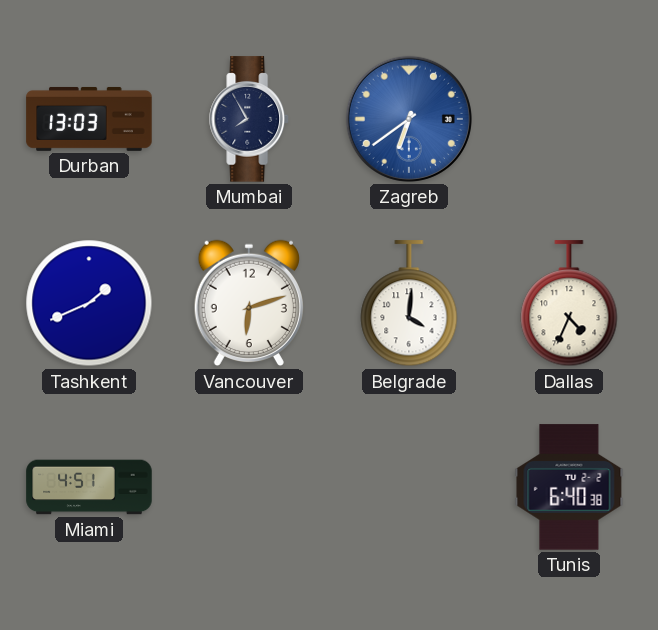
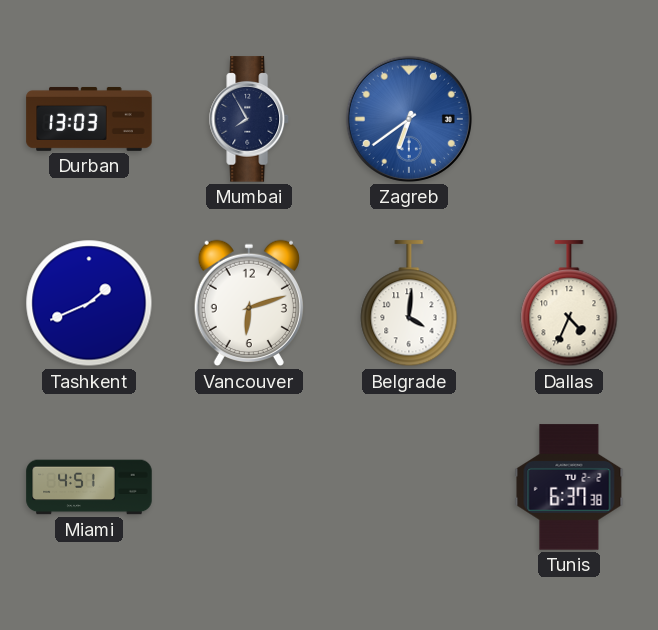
Tunis: 6:40 -> 6:37 (569, 487)
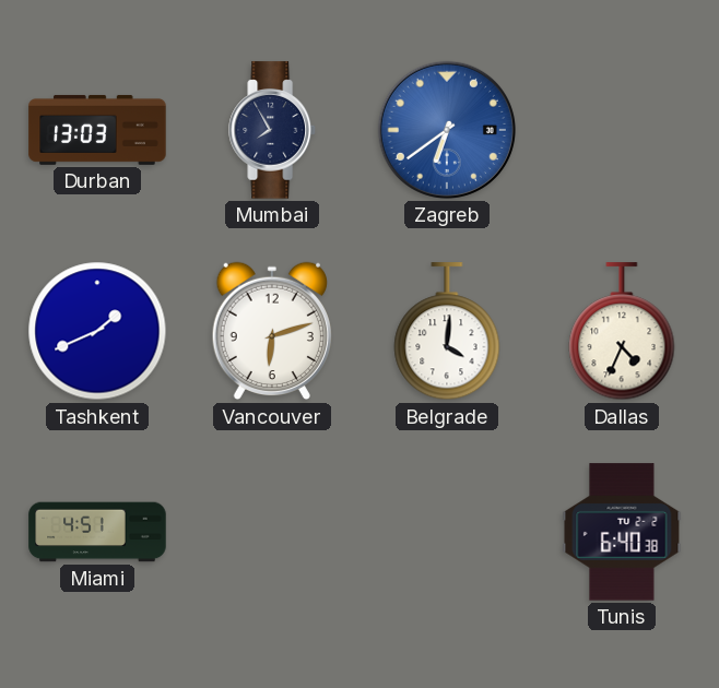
Tunis: 6:37 -> 6:40 (622, 532)
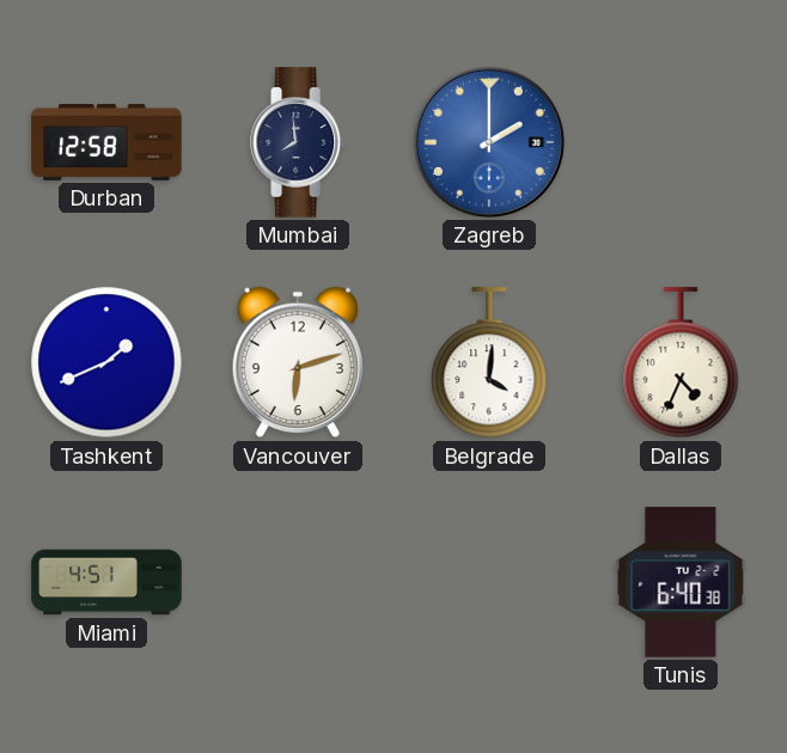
Durban: 13:03 -> 12:58 (106, 142)
Mumbai: 7:55 -> 7:59 (298, 142)
Zagreb: 6:39 -> 2:00 (489, 142)
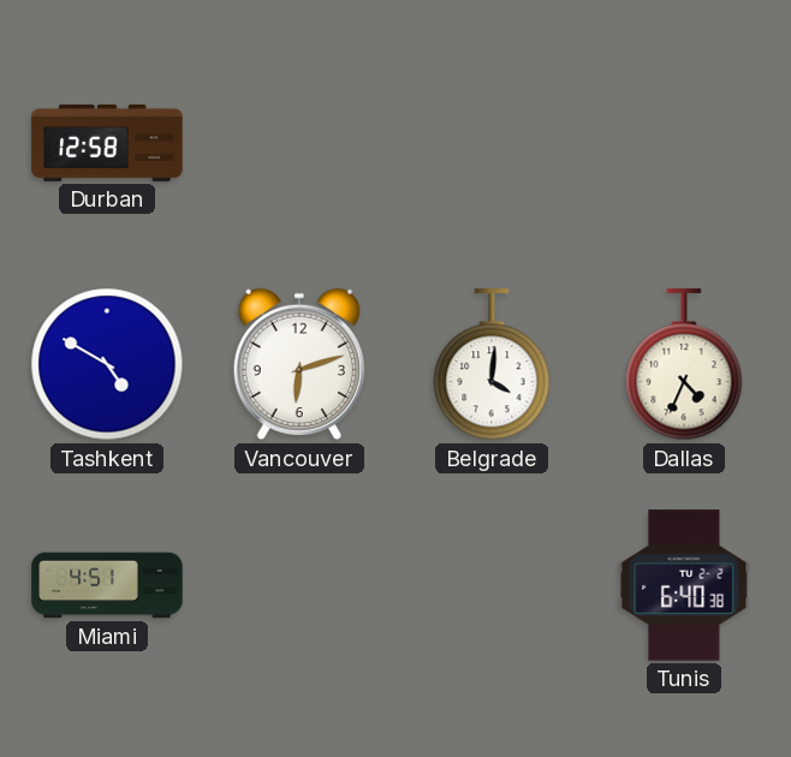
Mumbai: 7:59 -> none (298, 142)
Zagreb: 2:00 -> none (489, 142)
Tashkent: 1:41 -> 4:50 (107, 364)
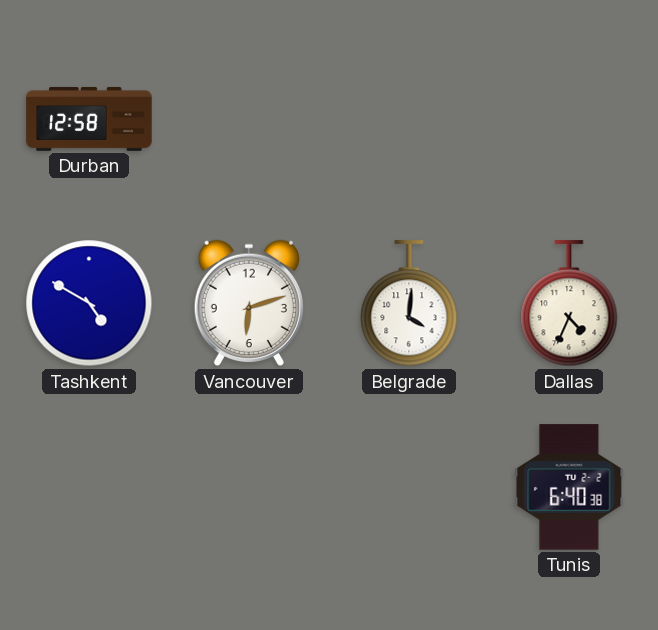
Miami: 4:51 -> none (107, 585)
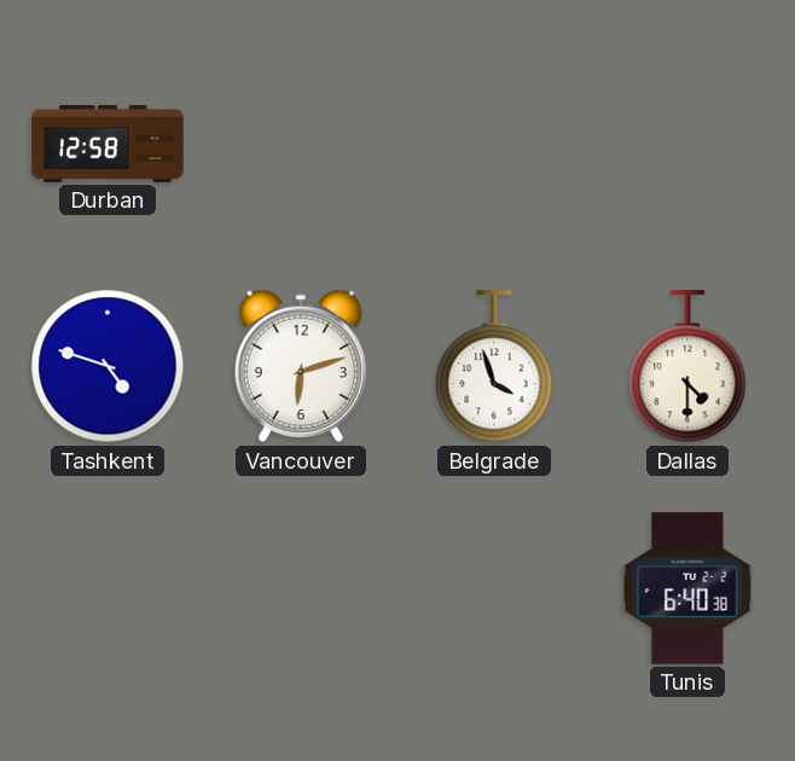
Tashkent: 4:50 -> 4:48 (108, 366)
Belgrade: 4:01 -> 3:57 (494, 367)
Dallas: 4:34 -> 4:30 (687, 367)
